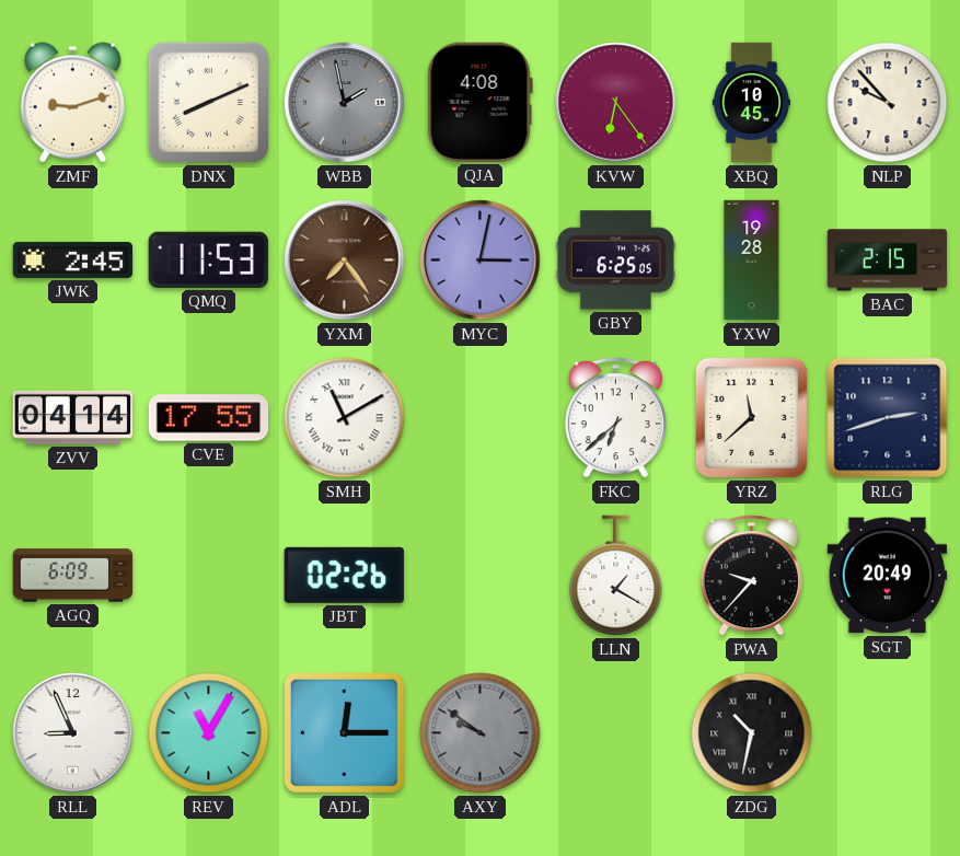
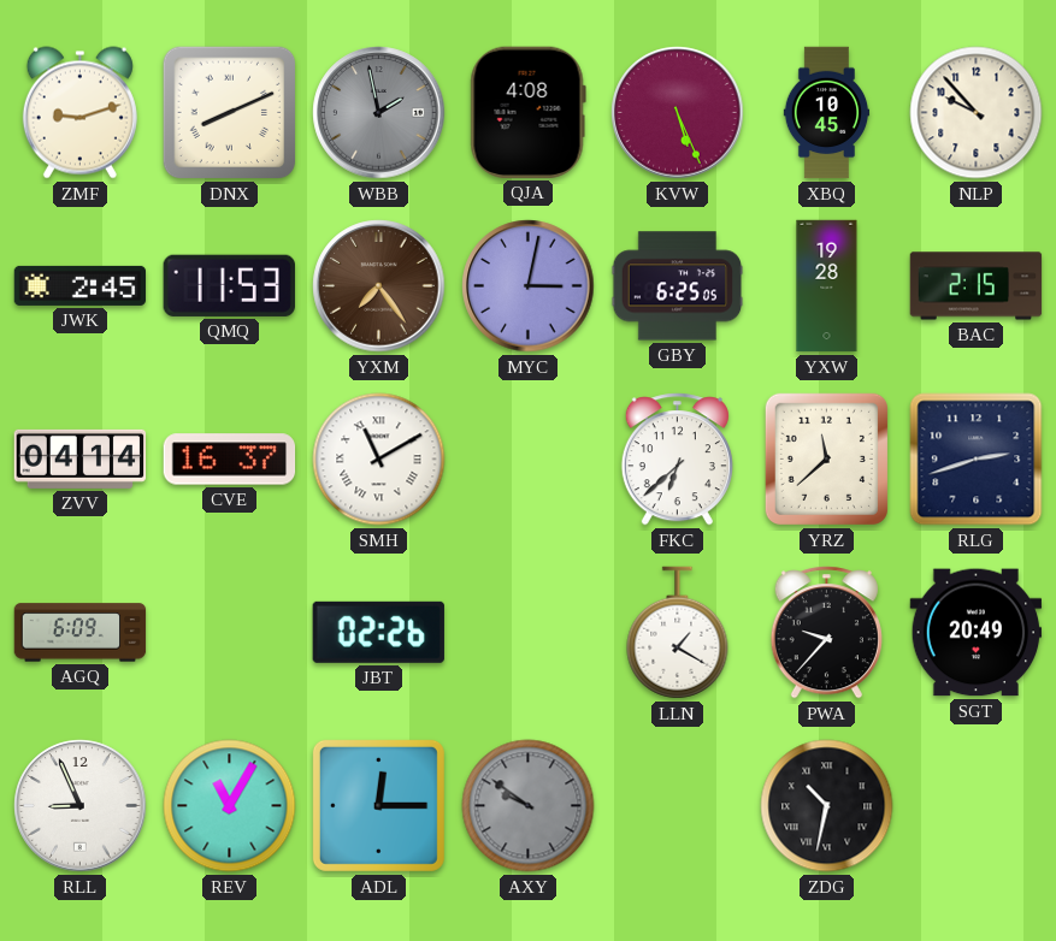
KVW: 6:24 -> 5:26 (678, 113)
CVE: 17:55 -> 16:37 (230, 460)
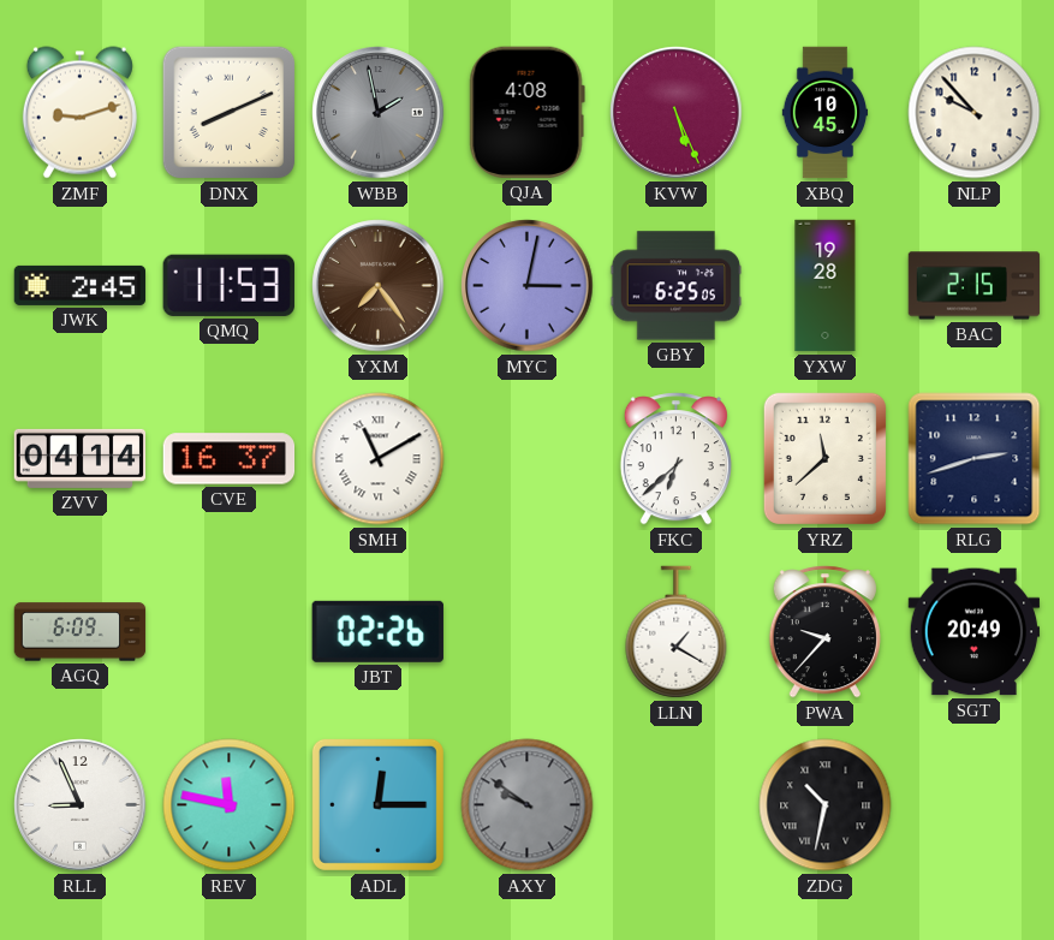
REV: 11:05 -> 11:47 (230, 805)
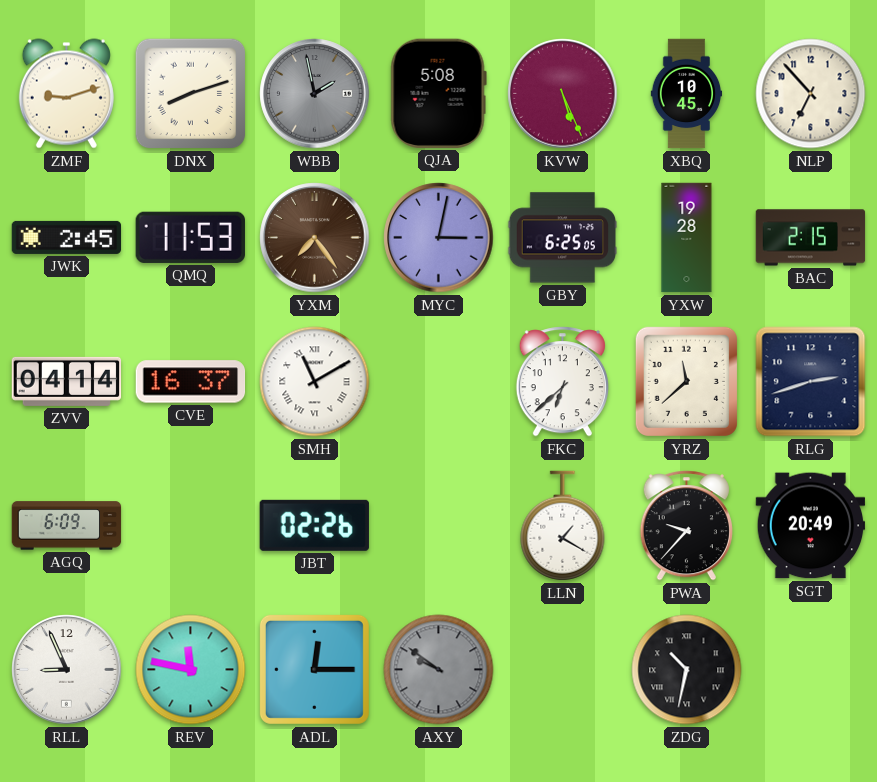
DNX: 8:11 -> 8:12 (191, 94)
QJA: 4:08 -> 5:08 (438, 93)
NLP: 9:53 -> 6:53 (811, 94)
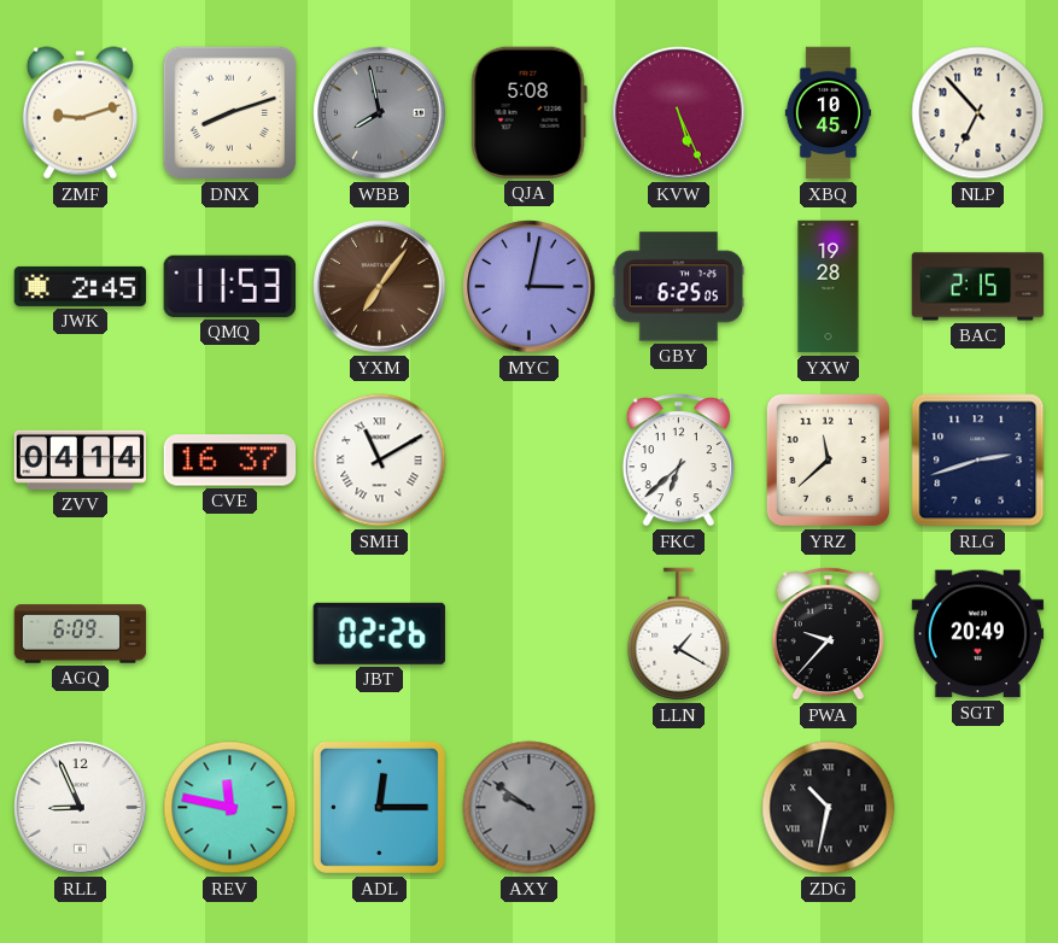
WBB: 1:58 -> 7:58 (380, 113)
YXM: 7:24 -> 7:06 (380, 287)
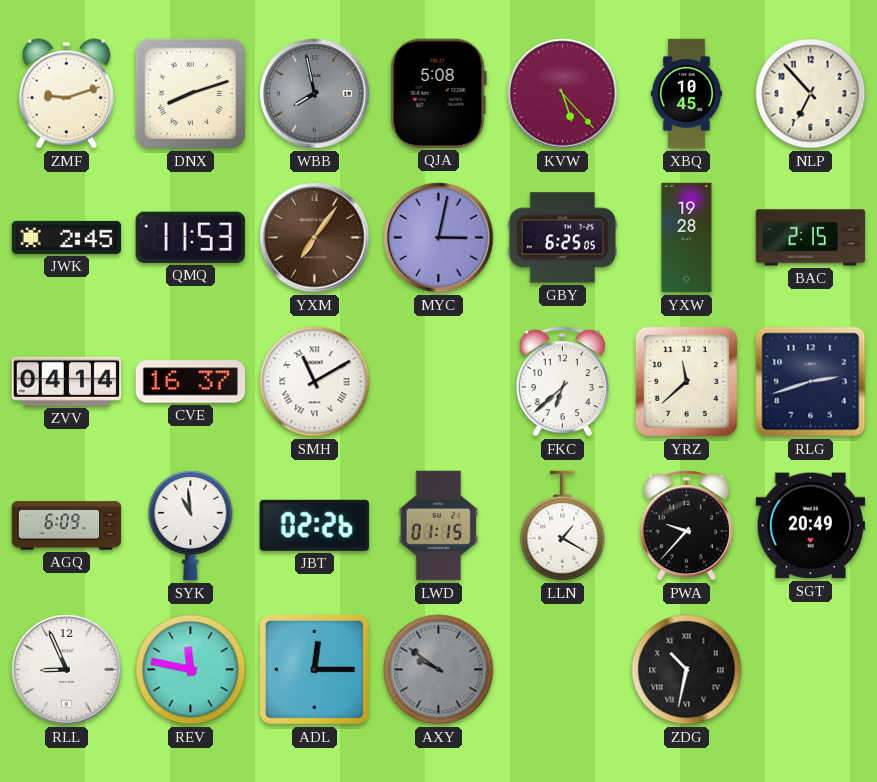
KVW: 5:26 -> 5:23 (563, 94)
SYK: none -> 10:59 (191, 525)
LWD: none -> 01:15 (439, 526)
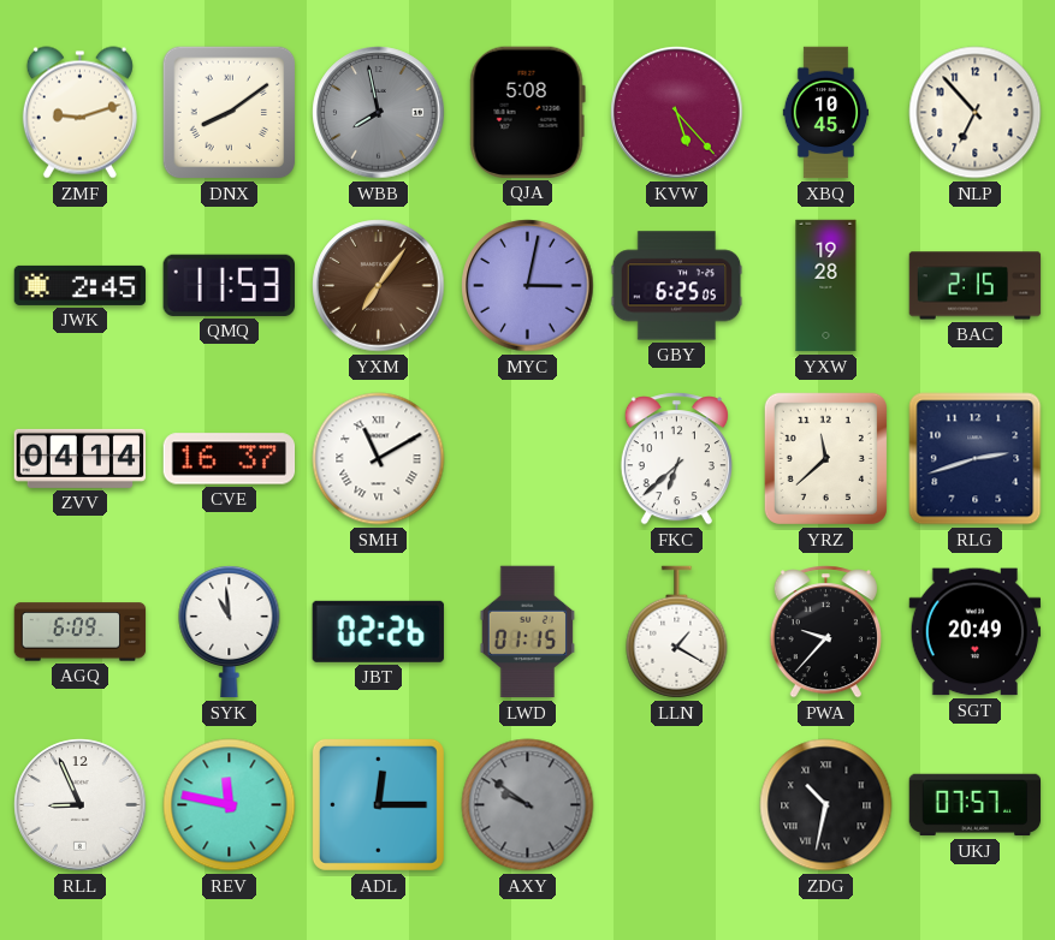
DNX: 8:12 -> 8:09 (230, 113)
UKJ: none -> 07:57 (976, 805)
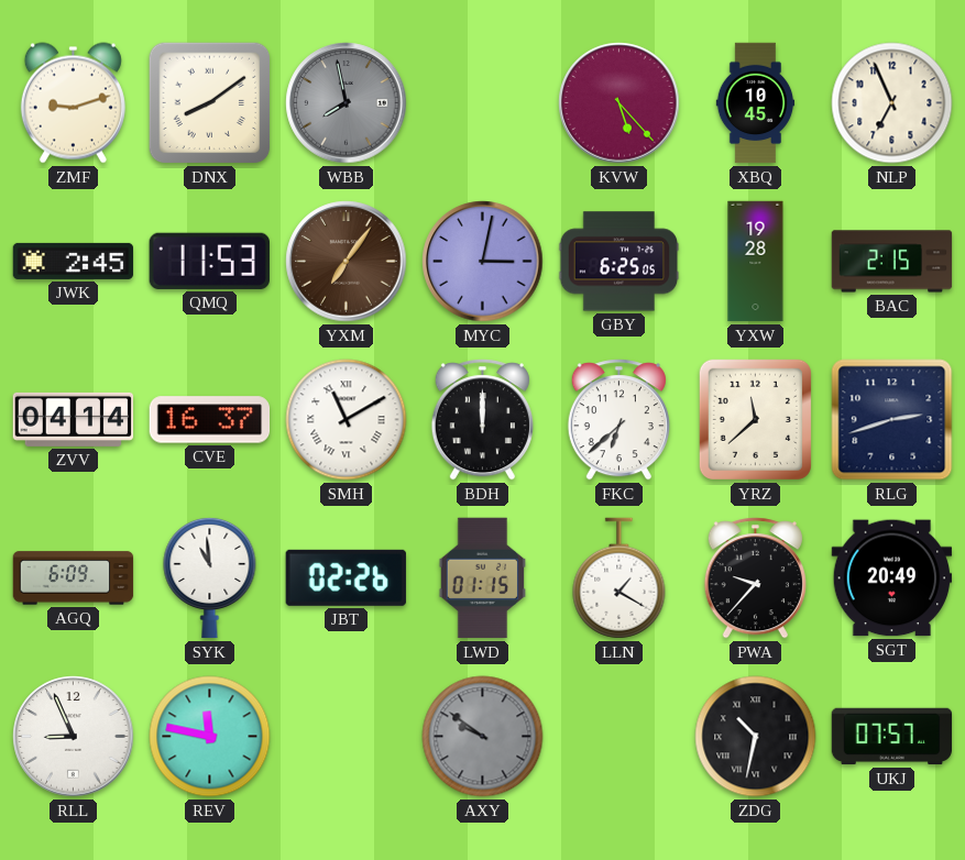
QJA: 5:08 -> none (527, 112)
NLP: 6:53 -> 6:56 (892, 103)
BDH: none -> 12:00 (482, 420)
ADL: 12:15 -> none (378, 804)
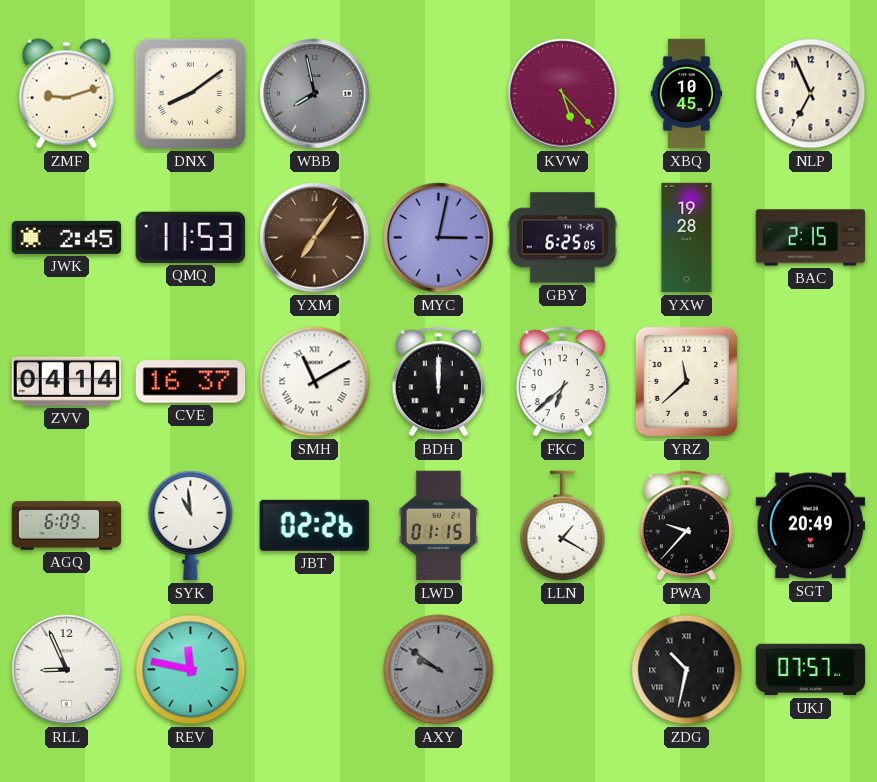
RLG: 2:42 -> none (892, 420)
